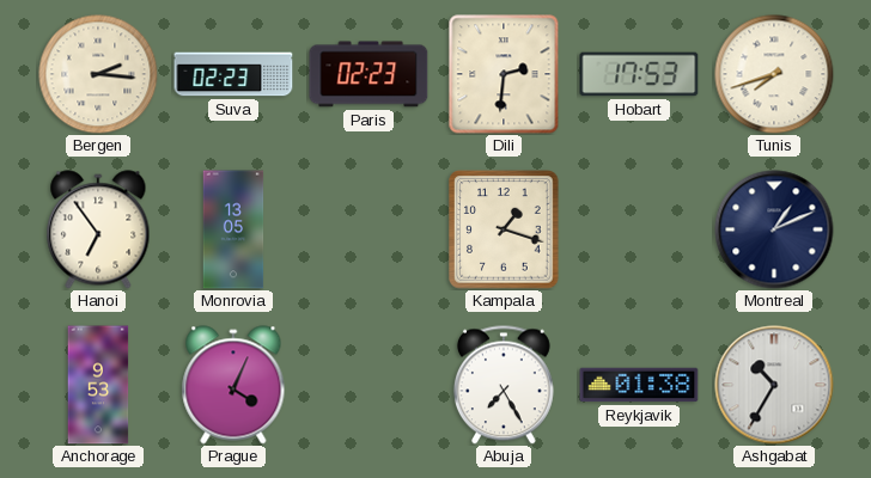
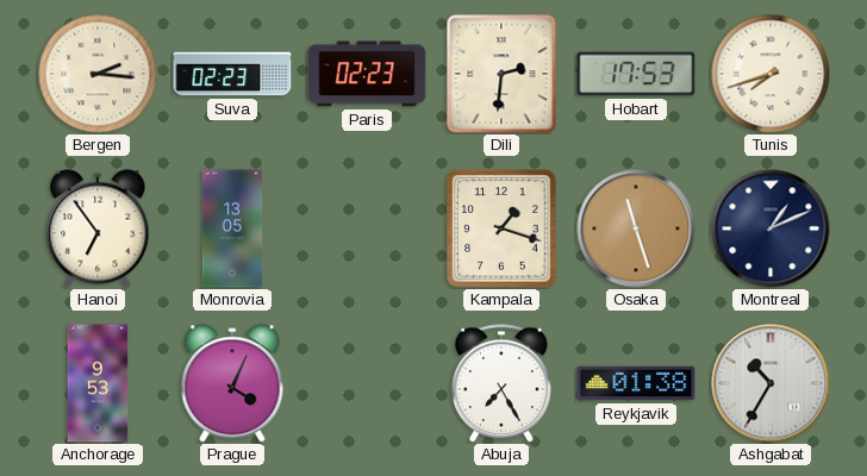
Osaka: none -> 11:27 (636, 228)
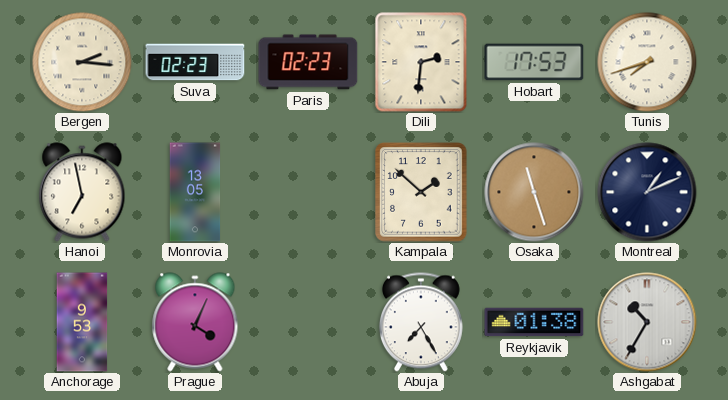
Hanoi: 6:54 -> 6:58 (82, 192)
Kampala: 1:18 -> 1:52 (421, 192)
